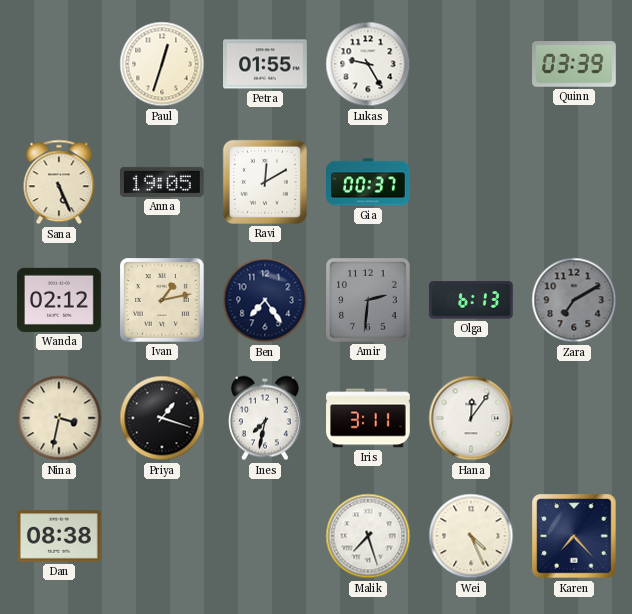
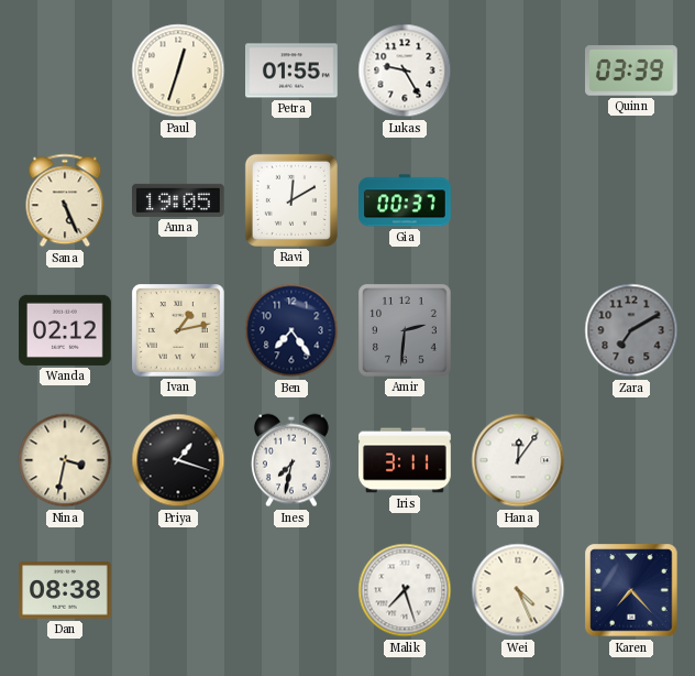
Olga: 6:13 -> none (471, 300)
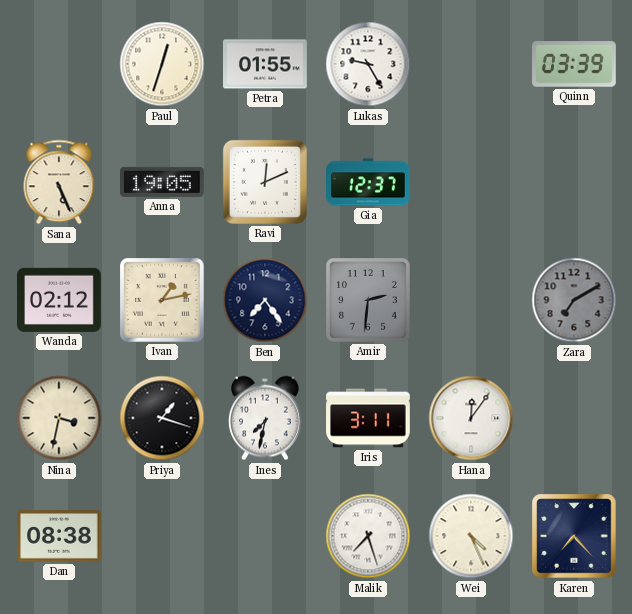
Ravi: 12:10 -> 12:11 (265, 182)
Gia: 00:37 -> 12:37 (369, 182)
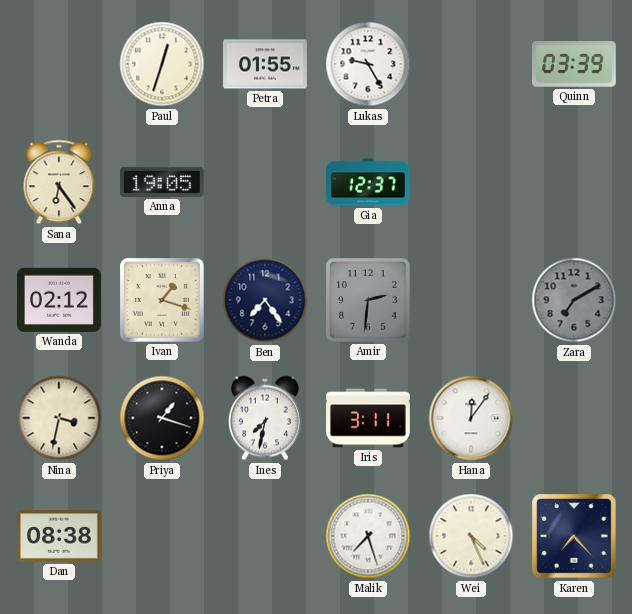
Sana: 5:26 -> 6:24 (59, 182)
Ravi: 12:11 -> none (265, 182)
Ivan: 1:13 -> 1:18 (163, 301)
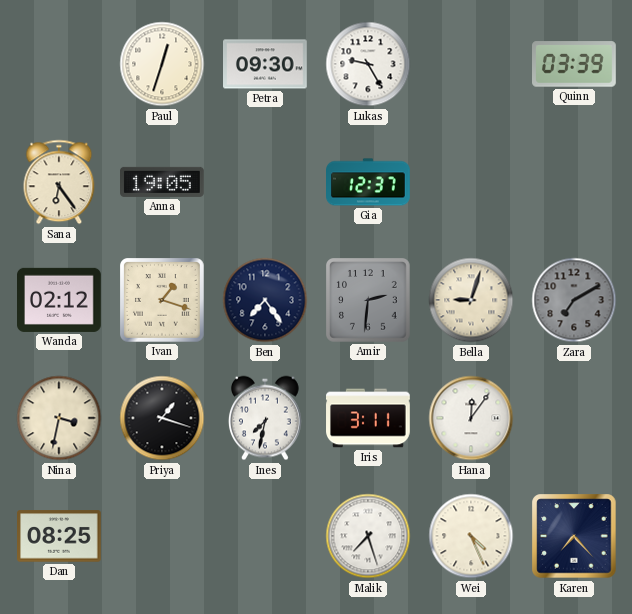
Petra: 01:55 -> 09:30 (266, 64)
Bella: none -> 9:03 (471, 300)
Dan: 08:38 -> 08:25 (60, 536)
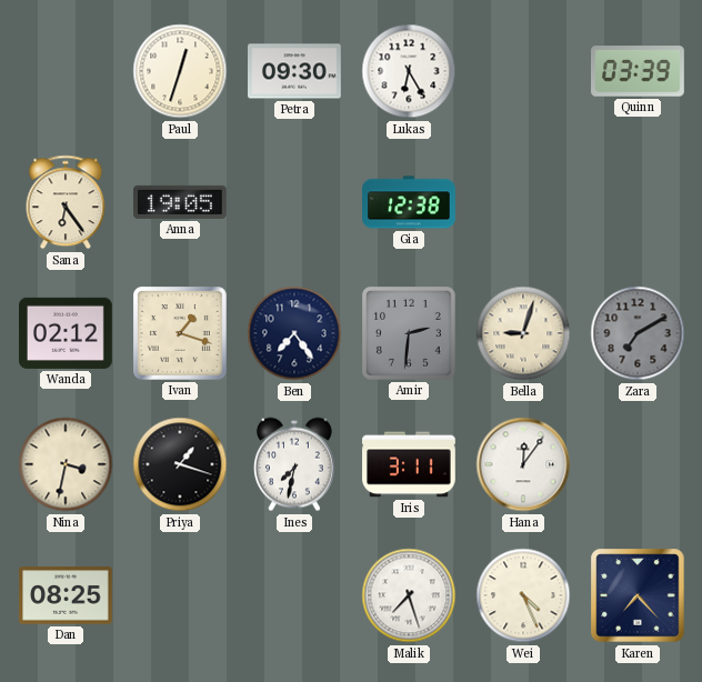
Lukas: 9:25 -> 6:25 (409, 71)
Gia: 12:37 -> 12:38 (410, 202)
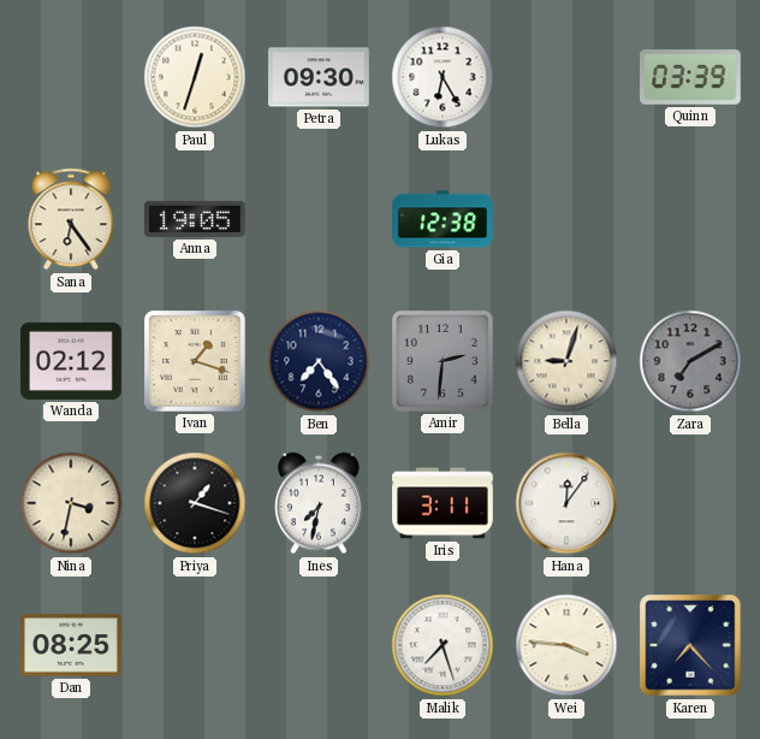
Wei: 4:26 -> 3:46 (566, 645)
